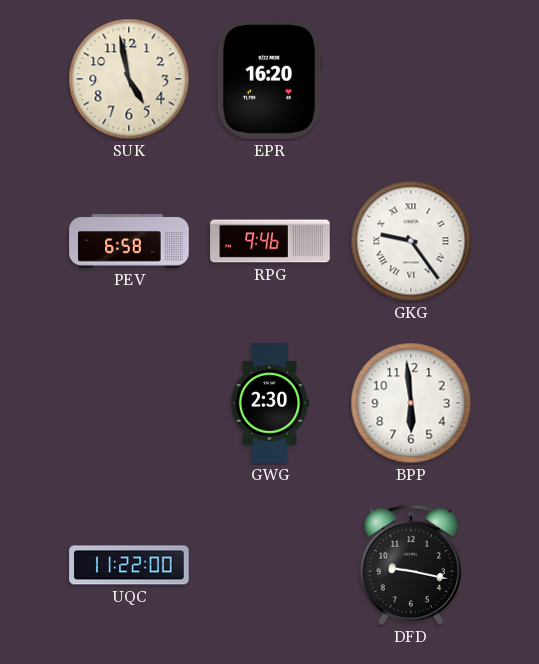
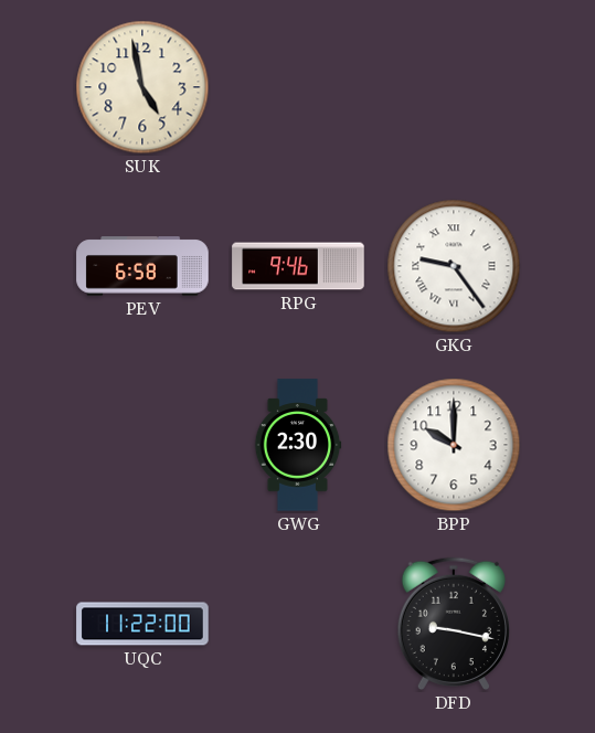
EPR: 16:20 -> none (270, 80)
BPP: 5:59 -> 10:00 (454, 445)
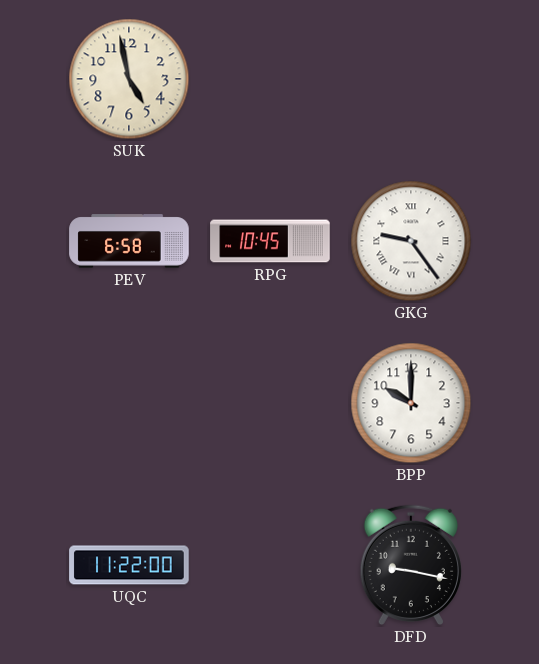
RPG: 9:46 -> 10:45 (270, 241)
GWG: 2:30 -> none (298, 445)
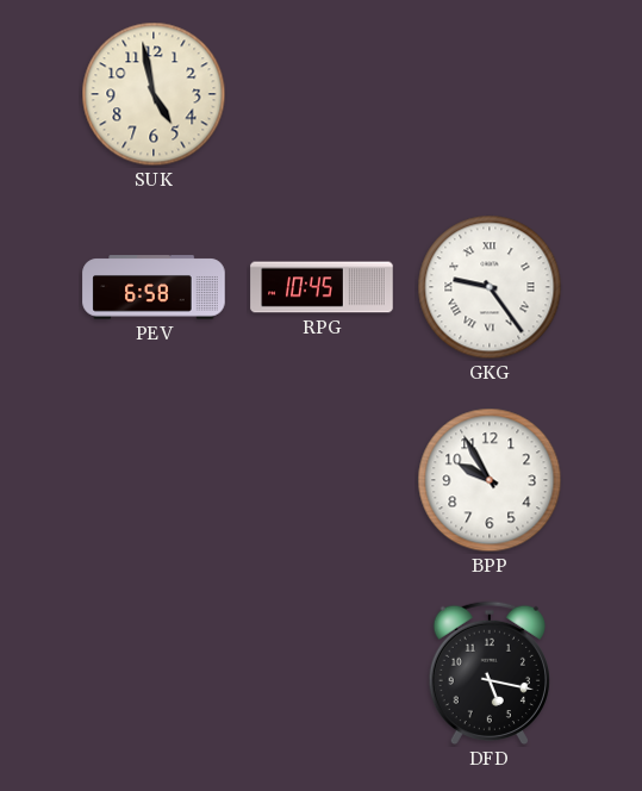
BPP: 10:00 -> 9:55 (490, 480)
UQC: 11:22 -> none (129, 565)
DFD: 9:17 -> 5:17 (490, 673)
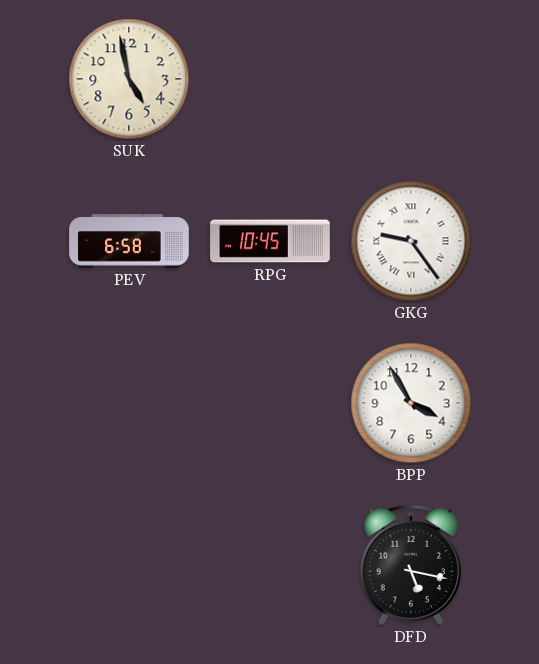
BPP: 9:55 -> 3:55 (411, 403)
